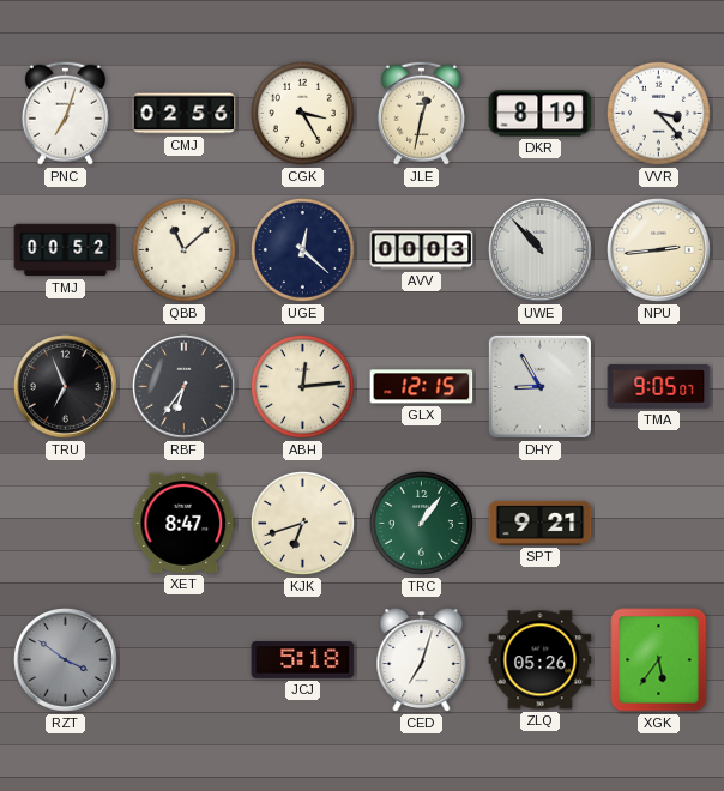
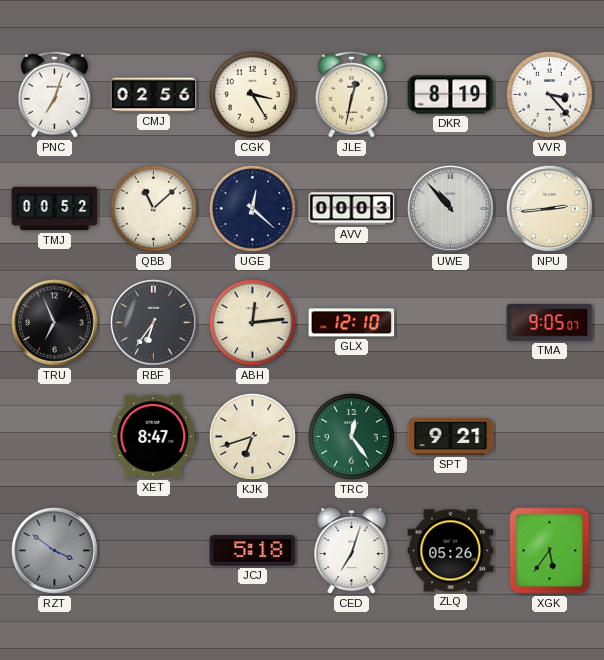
GLX: 12:15 -> 12:10 (352, 323)
DHY: 8:55 -> none (539, 386)
TRC: 1:06 -> 12:24 (351, 436)
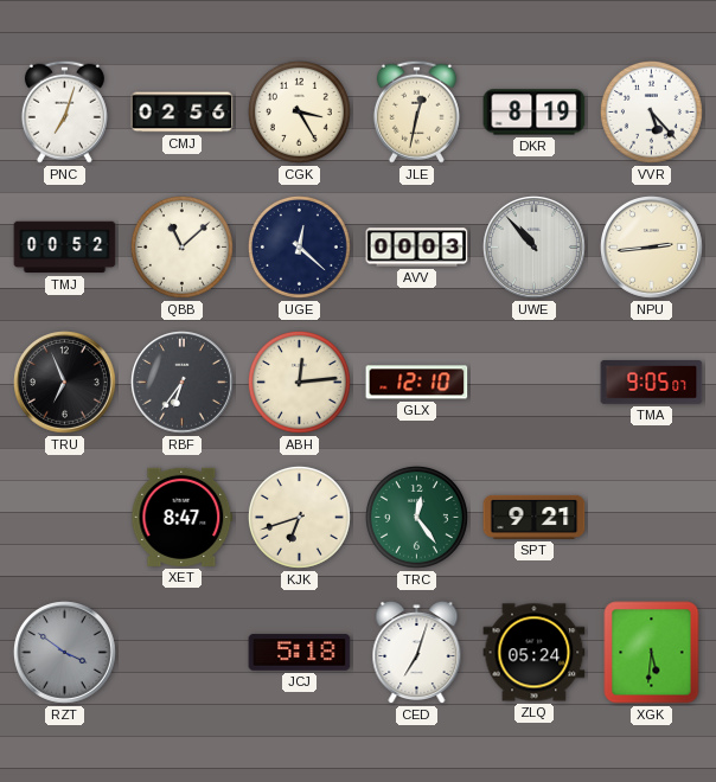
VVR: 3:23 -> 5:23 (651, 111)
ZLQ: 05:26 -> 05:24 (535, 653)
XGK: 5:36 -> 5:31 (652, 653)
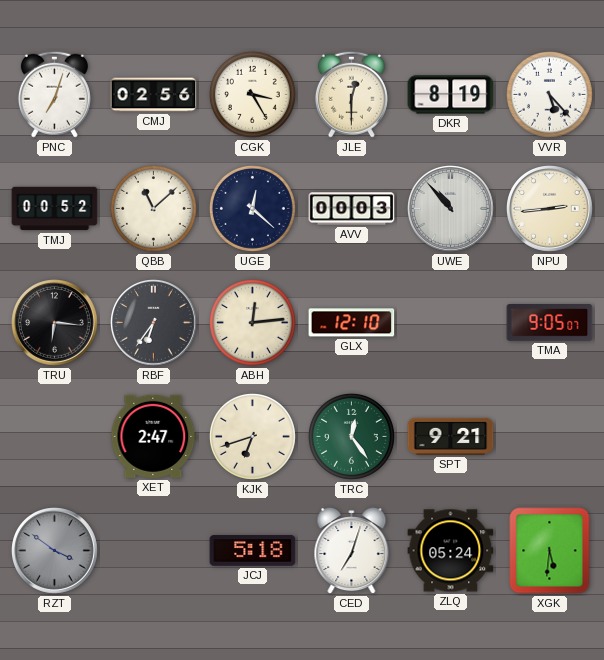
JLE: 12:32 -> 12:30 (351, 94)
TRU: 6:56 -> 6:16 (55, 323)
XET: 8:47 -> 2:47 (154, 436)
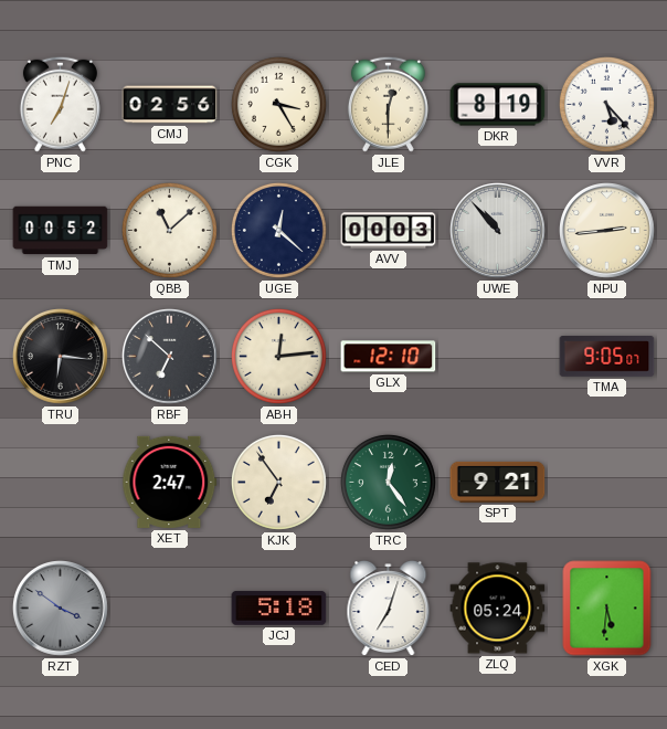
RBF: 6:36 -> 6:52 (170, 357)
KJK: 6:42 -> 6:54 (278, 482)
